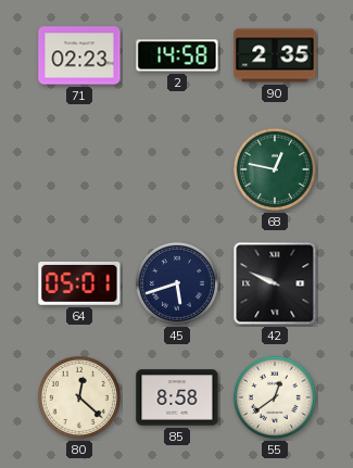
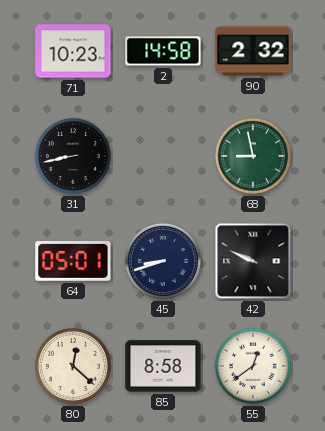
71: 02:23 -> 10:23 (73, 51)
90: 2:35 -> 2:32 (253, 51)
31: none -> 8:43 (73, 156)
68: 12:47 -> 8:58 (253, 156)
45: 5:42 -> 8:42 (163, 261)
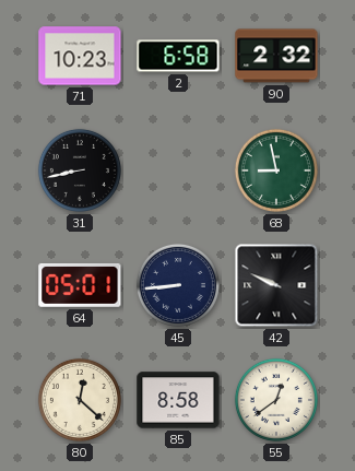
2: 14:58 -> 6:58 (178, 56)
45: 8:42 -> 8:44 (178, 285)
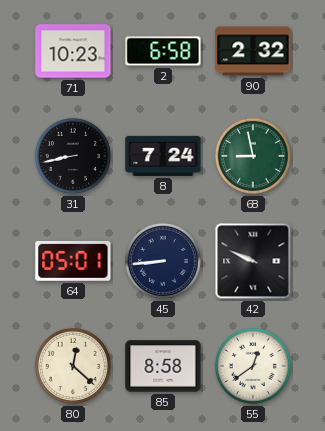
8: none -> 7:24 (163, 156)
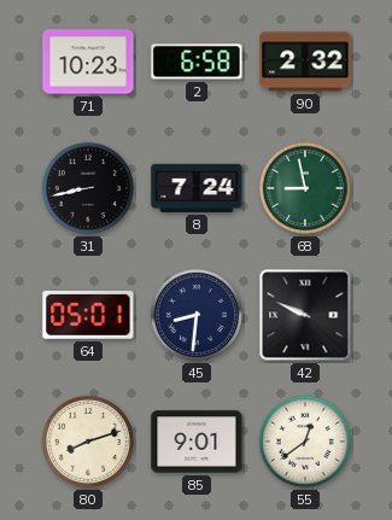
45: 8:44 -> 8:31 (197, 315)
80: 12:22 -> 8:12 (88, 442)
85: 8:58 -> 9:01 (197, 442)
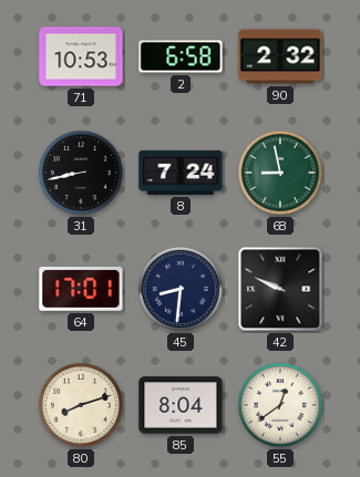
71: 10:23 -> 10:53 (81, 56)
64: 05:01 -> 17:01 (81, 289)
85: 9:01 -> 8:04 (181, 405)
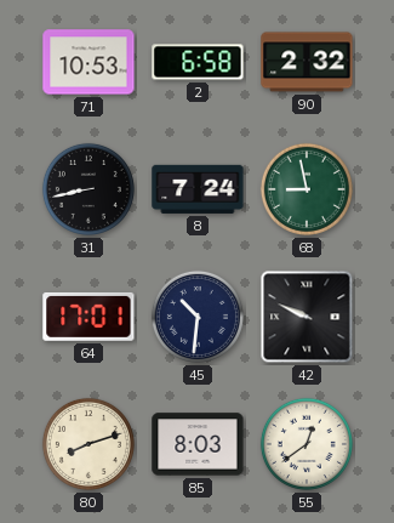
45: 8:31 -> 10:31 (198, 317)
85: 8:04 -> 8:03 (198, 444)
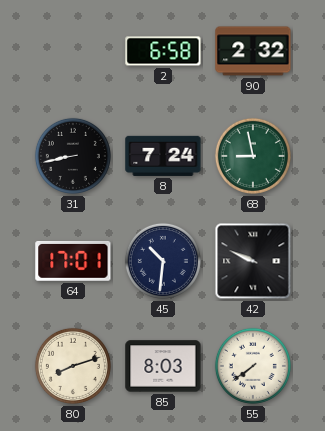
71: 10:53 -> none (88, 62)
55: 12:39 -> 7:39 (253, 366)
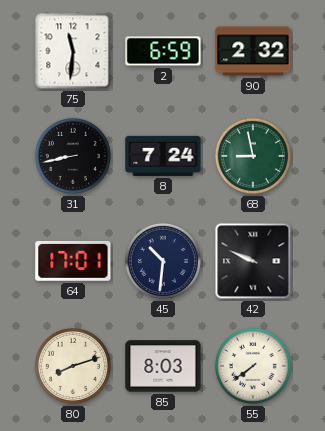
75: none -> 11:31 (73, 51)
2: 6:58 -> 6:59 (163, 51)
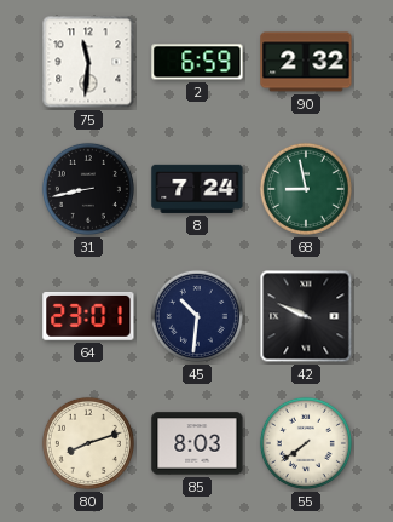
64: 17:01 -> 23:01 (88, 316)
